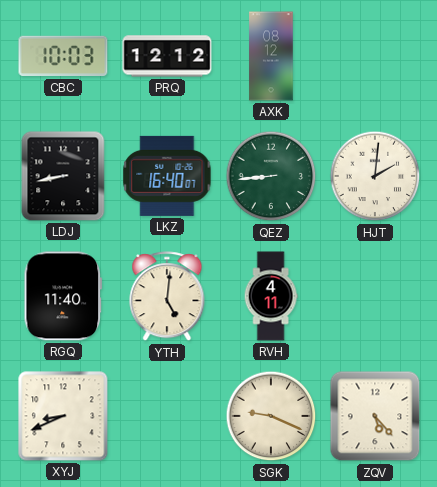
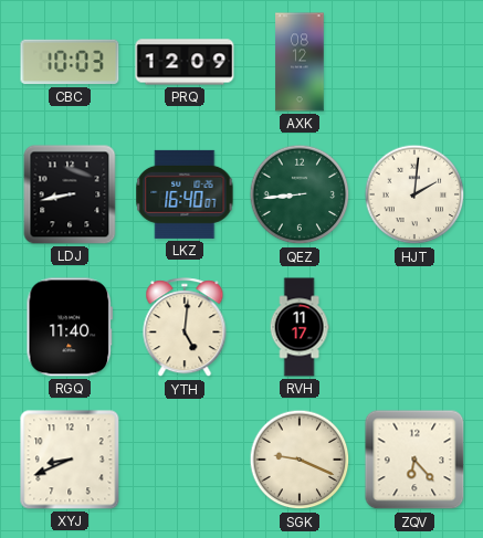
PRQ: 12:12 -> 12:09 (185, 62)
RVH: 4:11 -> 11:17 (300, 327)
ZQV: 5:23 -> 6:23 (414, 460)
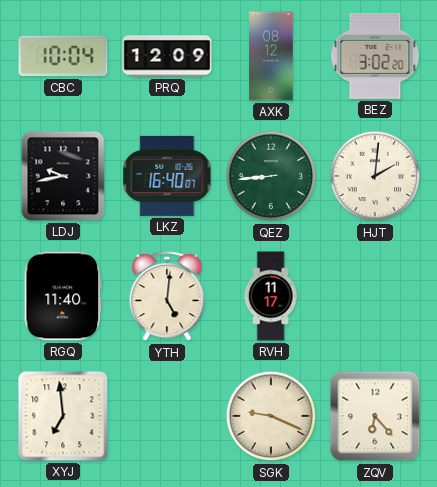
CBC: 10:03 -> 10:04 (63, 56)
BEZ: none -> 3:02 (375, 56)
LDJ: 8:43 -> 9:43 (63, 176)
XYJ: 8:41 -> 6:59 (63, 416)
